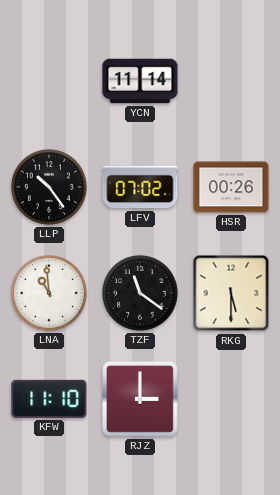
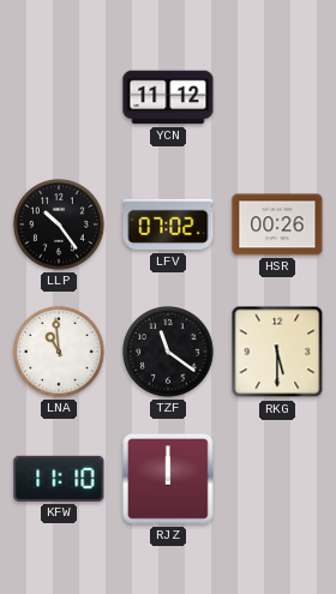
YCN: 11:14 -> 11:12 (168, 97)
RJZ: 3:00 -> 12:00 (169, 480)
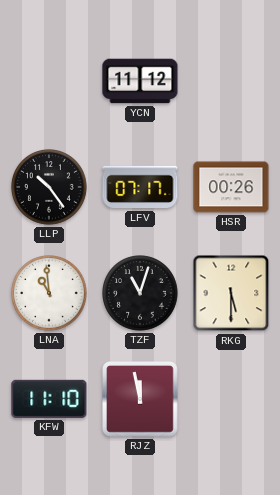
LFV: 07:02 -> 07:17 (140, 187)
TZF: 11:21 -> 11:03 (140, 293)
RJZ: 12:00 -> 11:58 (141, 400)
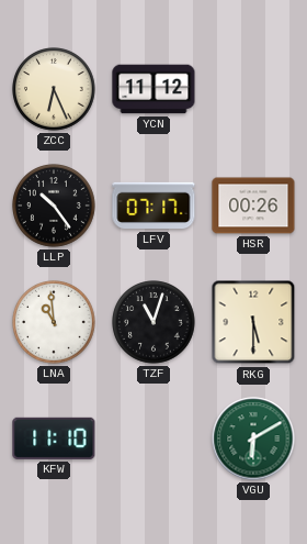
ZCC: none -> 6:26 (54, 89)
RJZ: 11:58 -> none (141, 400)
VGU: none -> 6:10 (253, 438)
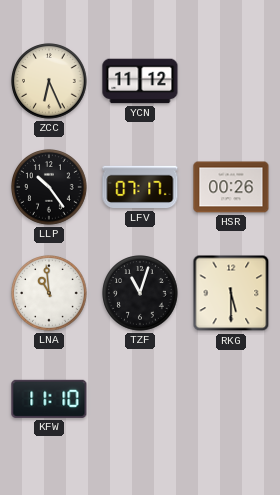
VGU: 6:10 -> none (253, 438)
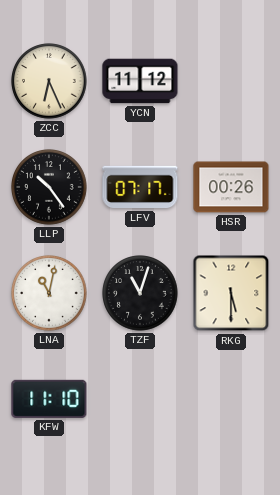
LNA: 10:59 -> 11:02 (49, 293)
